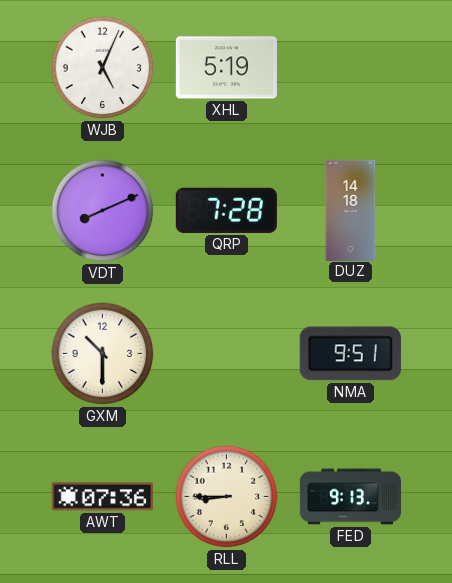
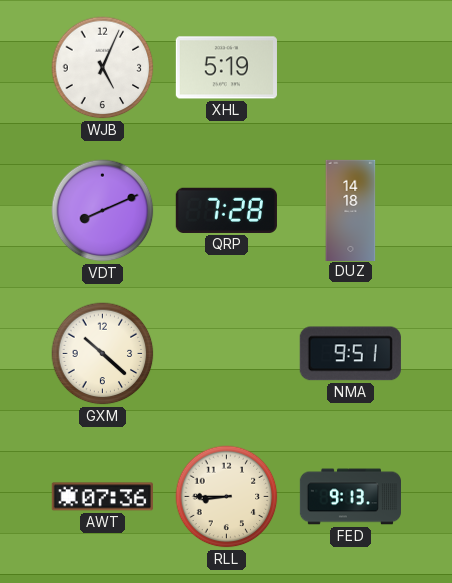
GXM: 10:30 -> 10:22 (103, 354)
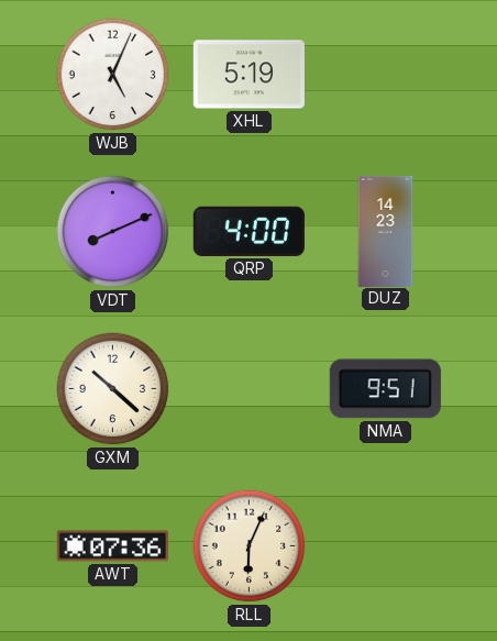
QRP: 7:28 -> 4:00 (248, 231)
DUZ: 14:18 -> 14:23 (386, 231)
RLL: 8:45 -> 6:04 (250, 546)
FED: 9:13 -> none (350, 497)
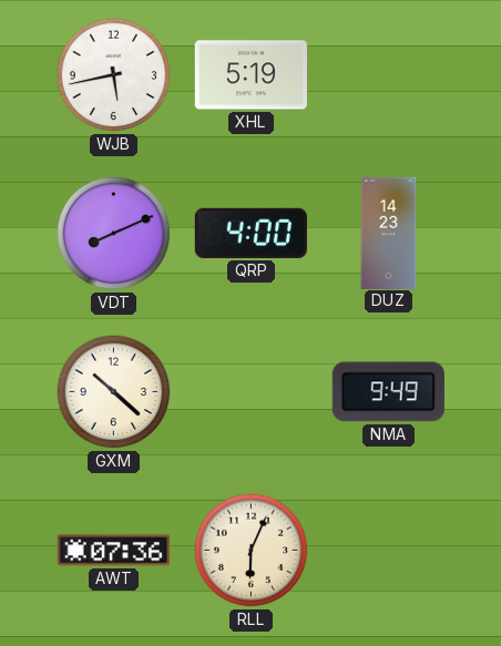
WJB: 5:04 -> 5:43 (114, 75)
NMA: 9:51 -> 9:49 (388, 392)
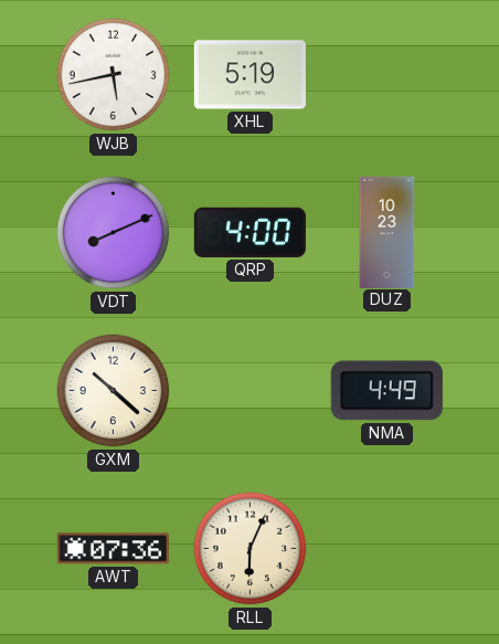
DUZ: 14:23 -> 10:23 (387, 232)
NMA: 9:49 -> 4:49 (386, 391)
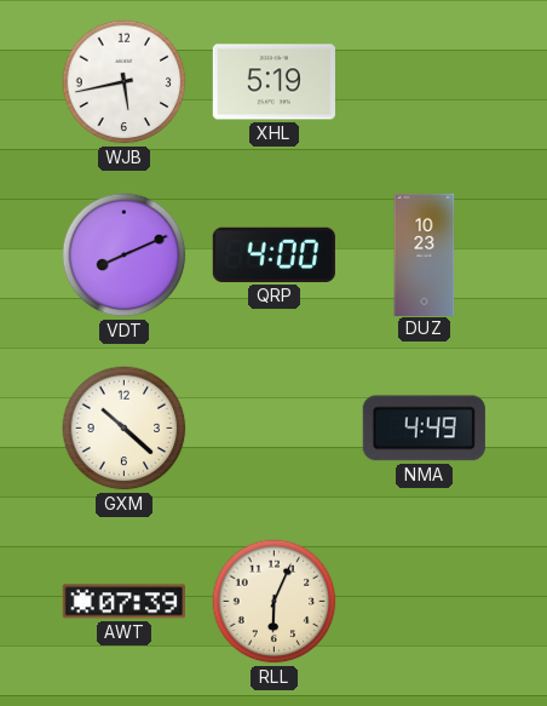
AWT: 07:36 -> 07:39 (123, 602)
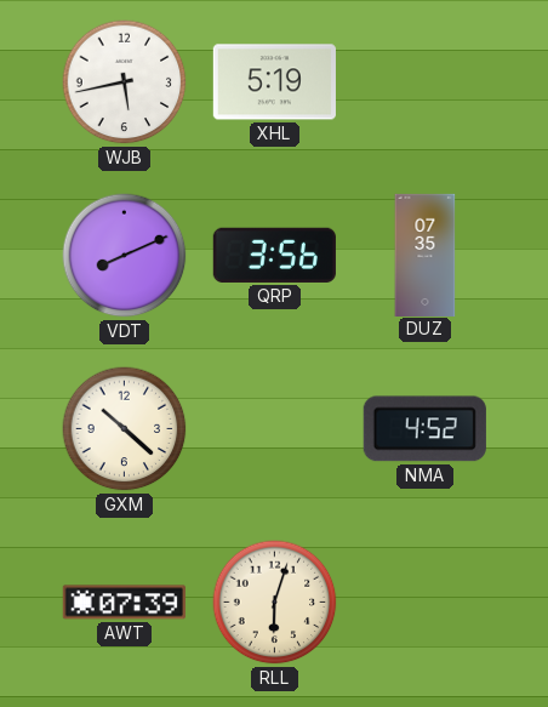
QRP: 4:00 -> 3:56 (274, 255)
DUZ: 10:23 -> 07:35 (426, 255)
NMA: 4:49 -> 4:52 (424, 429)
RLL: 6:04 -> 6:03 (275, 603)
